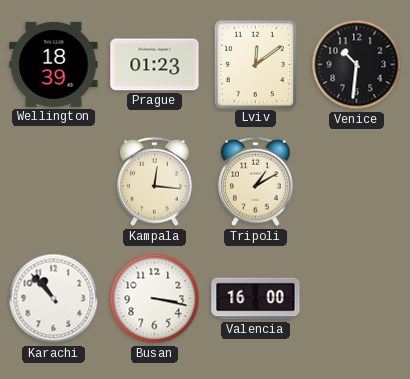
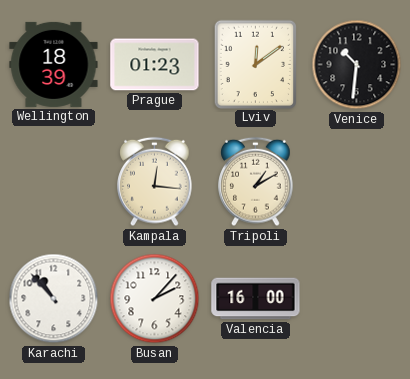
Busan: 3:17 -> 2:07 (155, 299)
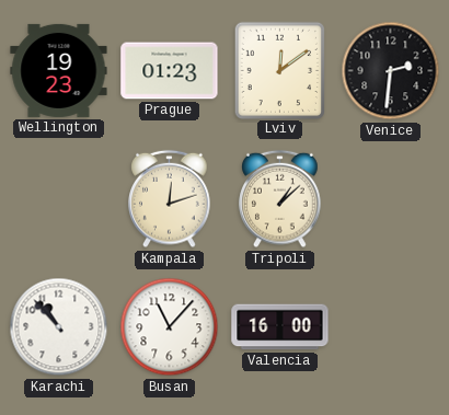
Wellington: 18:39 -> 19:23 (59, 70)
Venice: 10:31 -> 2:31 (391, 71)
Kampala: 12:16 -> 12:12 (170, 199)
Tripoli: 1:10 -> 1:08 (280, 199)
Busan: 2:07 -> 11:07 (170, 327)
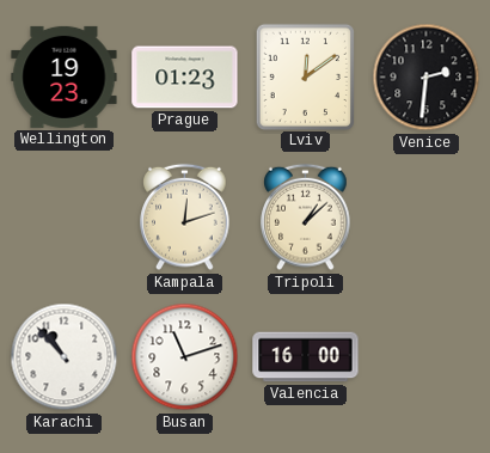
Busan: 11:07 -> 11:12 (185, 357)
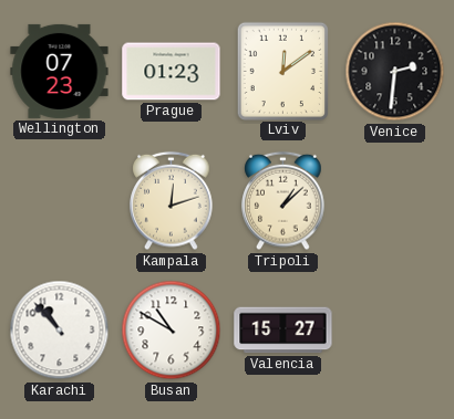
Wellington: 19:23 -> 07:23 (60, 71)
Busan: 11:12 -> 10:50 (172, 331)
Valencia: 16:00 -> 15:27 (283, 331)
